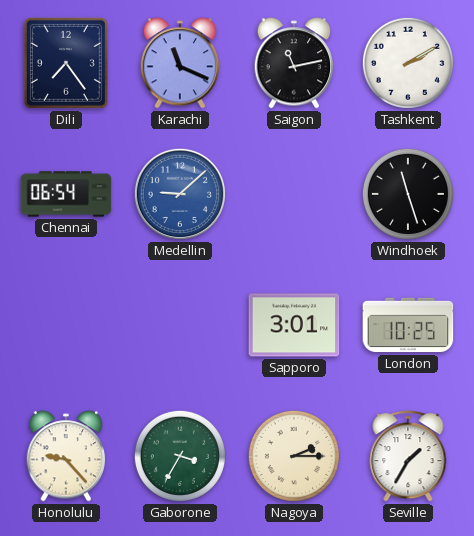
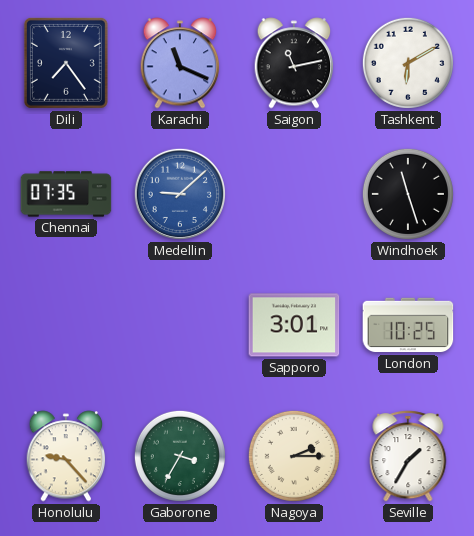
Tashkent: 2:10 -> 6:10 (408, 63)
Chennai: 06:54 -> 07:35 (66, 194)
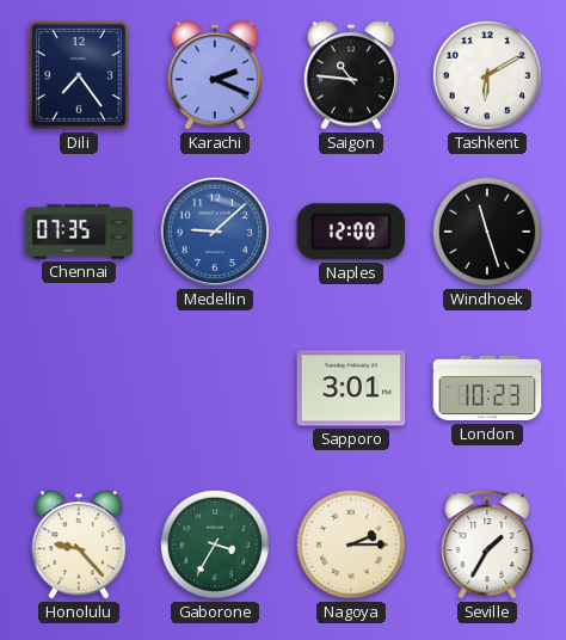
Karachi: 11:19 -> 2:19 (215, 75)
Saigon: 11:13 -> 10:46 (351, 75)
Naples: none -> 12:00 (351, 232)
London: 10:25 -> 10:23 (487, 388)
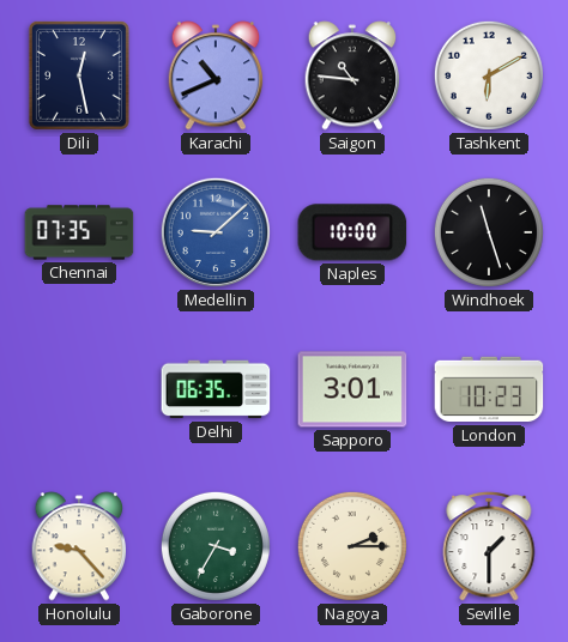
Dili: 7:24 -> 12:28 (79, 75)
Karachi: 2:19 -> 10:41 (216, 75)
Naples: 12:00 -> 10:00 (352, 232)
Delhi: none -> 06:35 (216, 389)
Seville: 1:35 -> 1:30 (489, 546)
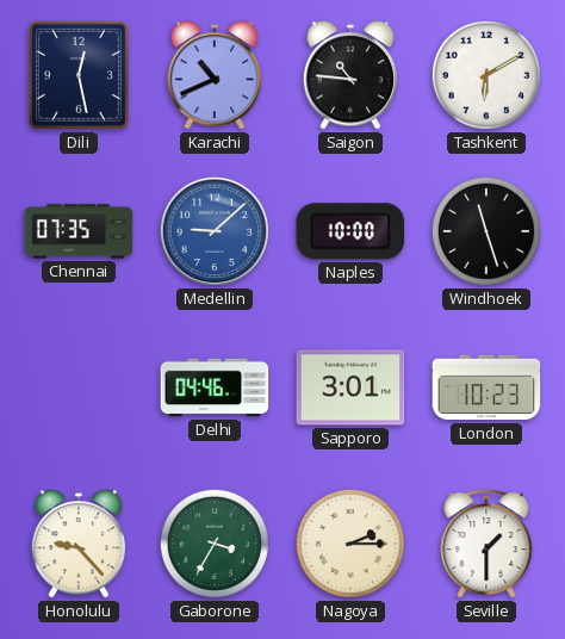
Delhi: 06:35 -> 04:46 (215, 387)
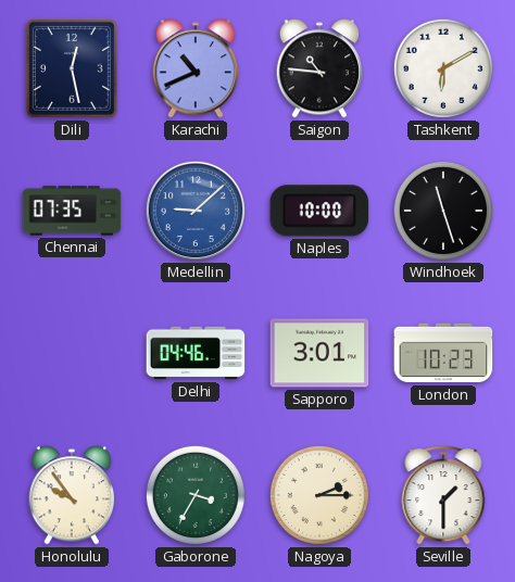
Honolulu: 9:23 -> 9:54 (72, 495)
